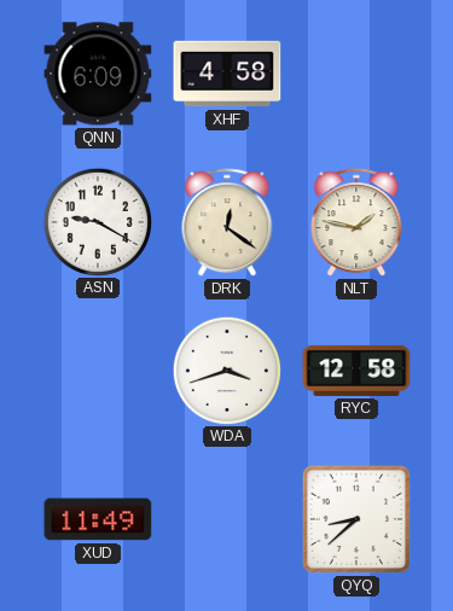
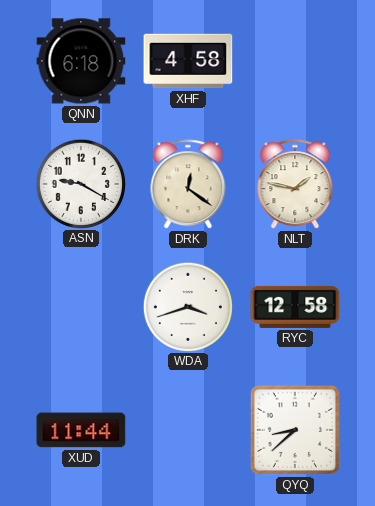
QNN: 6:09 -> 6:18 (81, 61)
XUD: 11:49 -> 11:44 (81, 430)
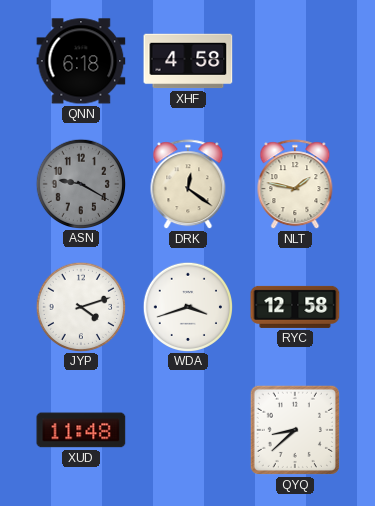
ASN dial: white -> grey (80, 183)
JYP: none -> 4:12 (80, 306)
XUD: 11:44 -> 11:48 (81, 430)
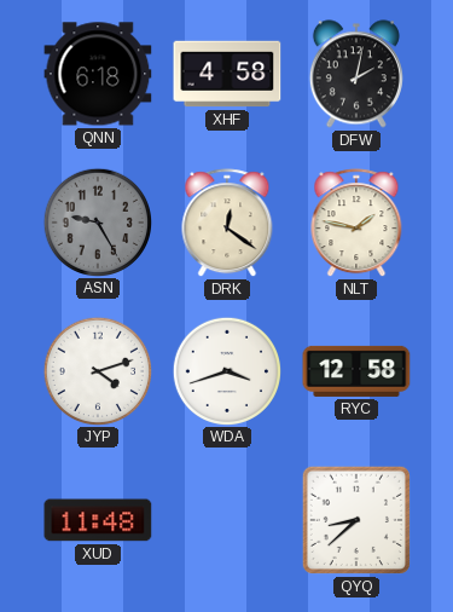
DFW: none -> 2:02 (356, 74)
ASN: 9:20 -> 9:25 (97, 221)
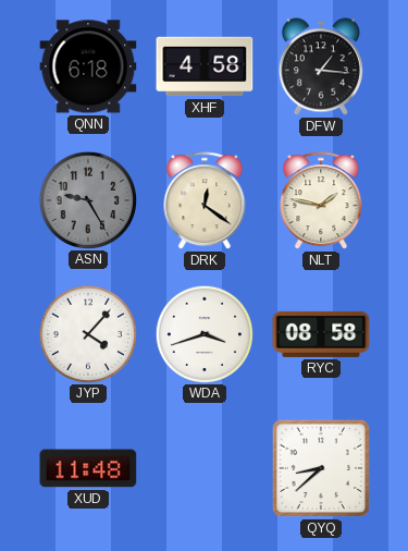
DFW: 2:02 -> 1:16 (321, 66)
JYP: 4:12 -> 4:07 (87, 333)
RYC: 12:58 -> 08:58 (321, 334)
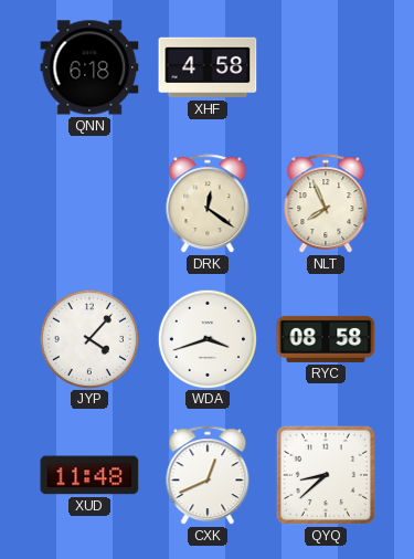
DFW: 1:16 -> none (321, 66)
ASN: 9:25 -> none (87, 199)
NLT: 1:47 -> 7:56 (326, 204)
CXK: none -> 12:41 (208, 476)
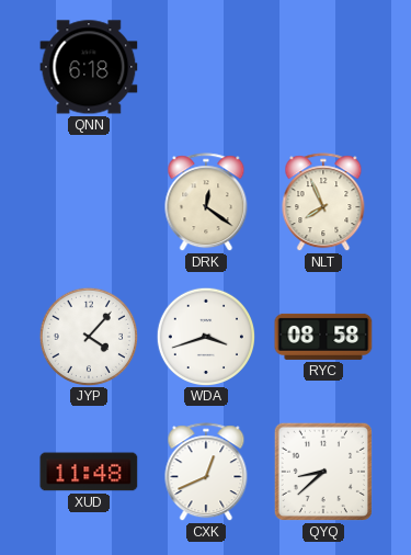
XHF: 4:58 -> none (208, 67)
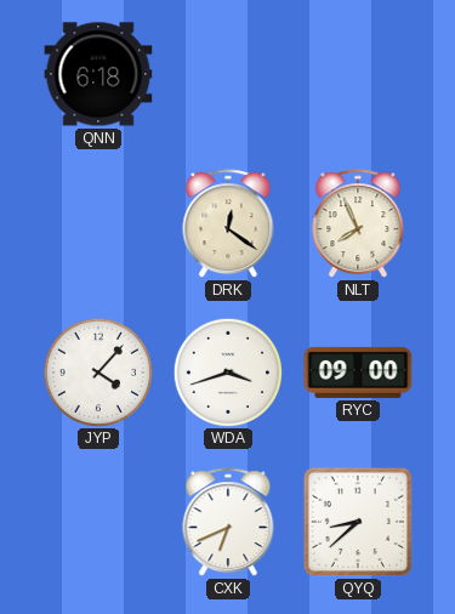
RYC: 08:58 -> 09:00 (358, 373)
XUD: 11:48 -> none (89, 472)
CXK: 12:41 -> 6:41 (228, 523)
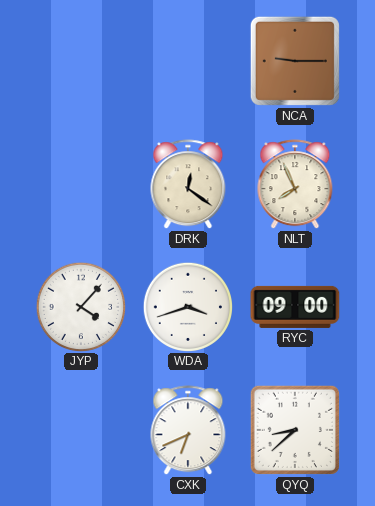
QNN: 6:18 -> none (98, 74)
NCA: none -> 9:15 (295, 61)
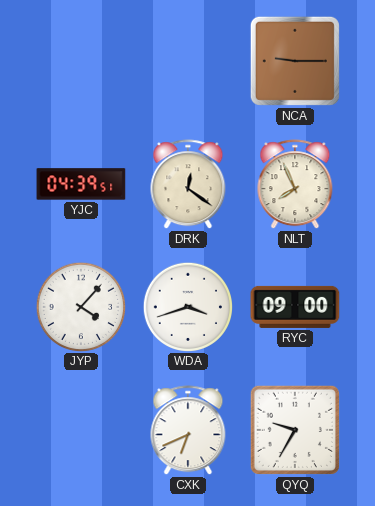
YJC: none -> 04:39 (81, 184)
QYQ: 8:38 -> 9:35 (295, 430)
